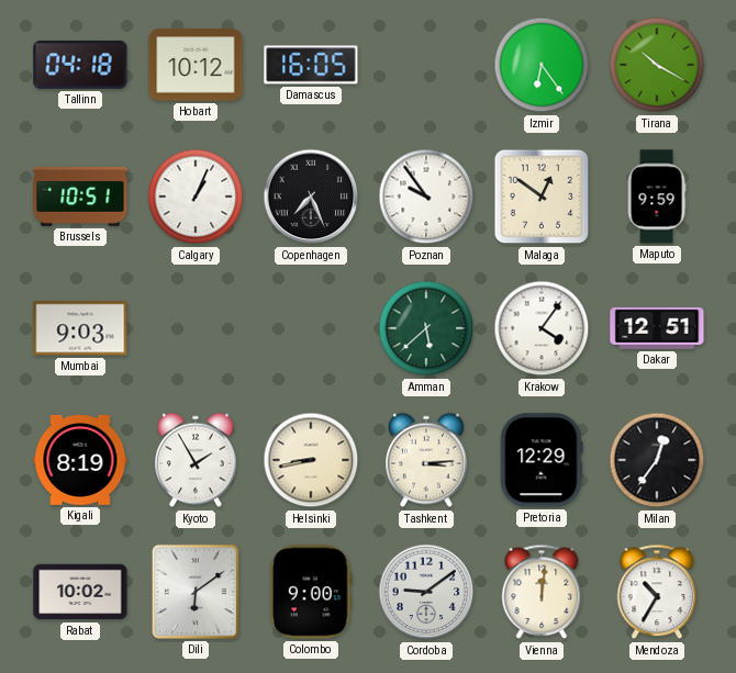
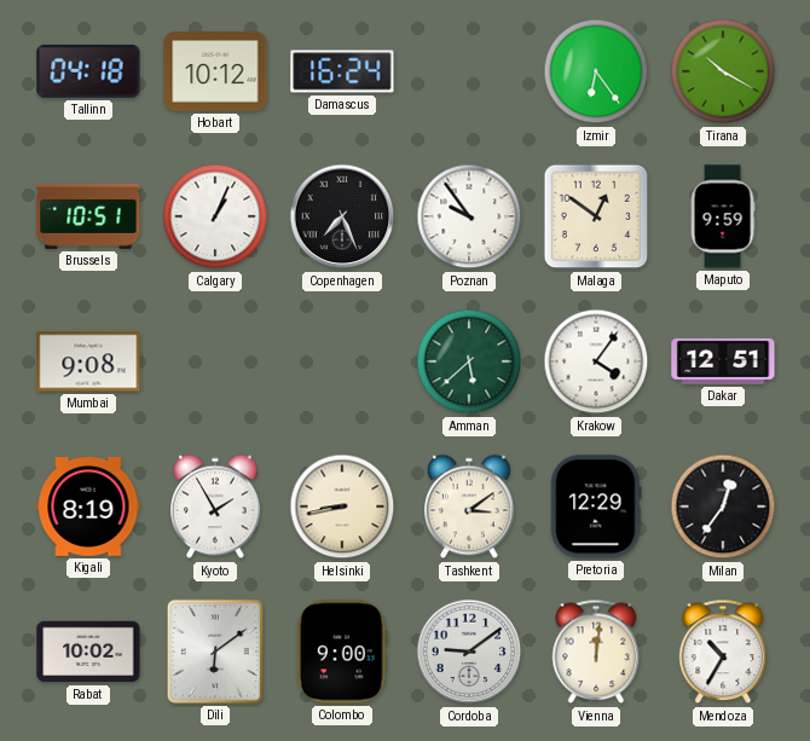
Damascus: 16:05 -> 16:24 (342, 71)
Mumbai: 9:03 -> 9:08 (88, 361)
Tashkent: 3:14 -> 3:09 (469, 506)
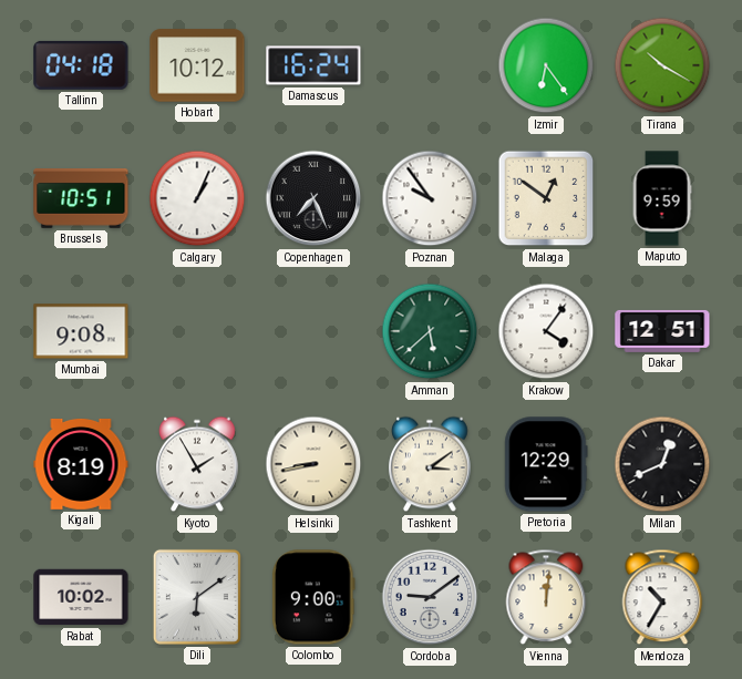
Milan: 12:36 -> 12:41 (662, 464)
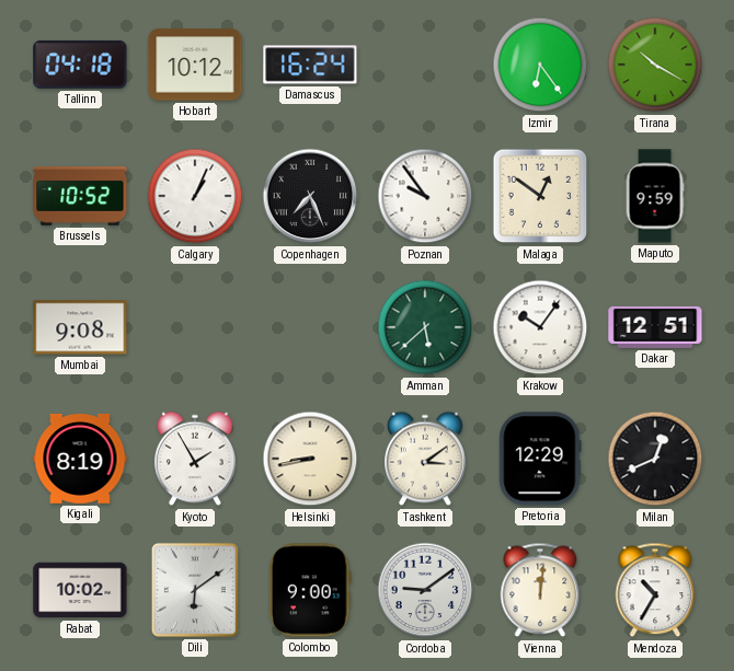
Brussels: 10:51 -> 10:52 (80, 197)
Krakow: 4:06 -> 10:06 (540, 327)
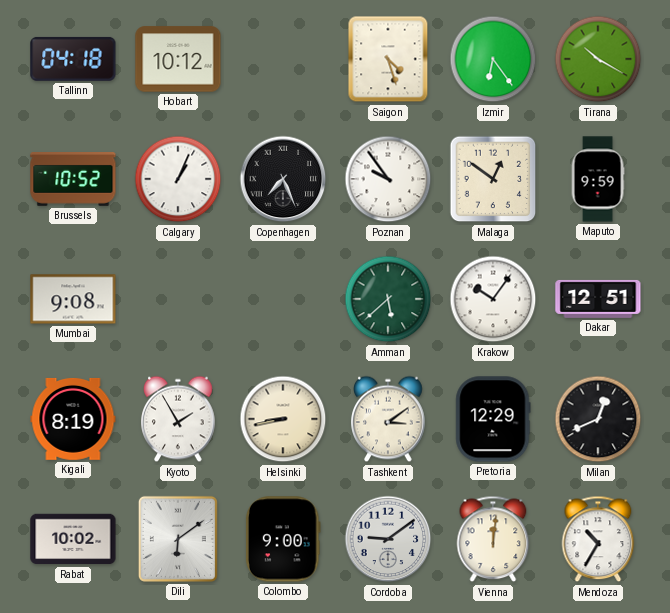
Damascus: 16:24 -> none (310, 65)
Saigon: none -> 4:27 (388, 59)
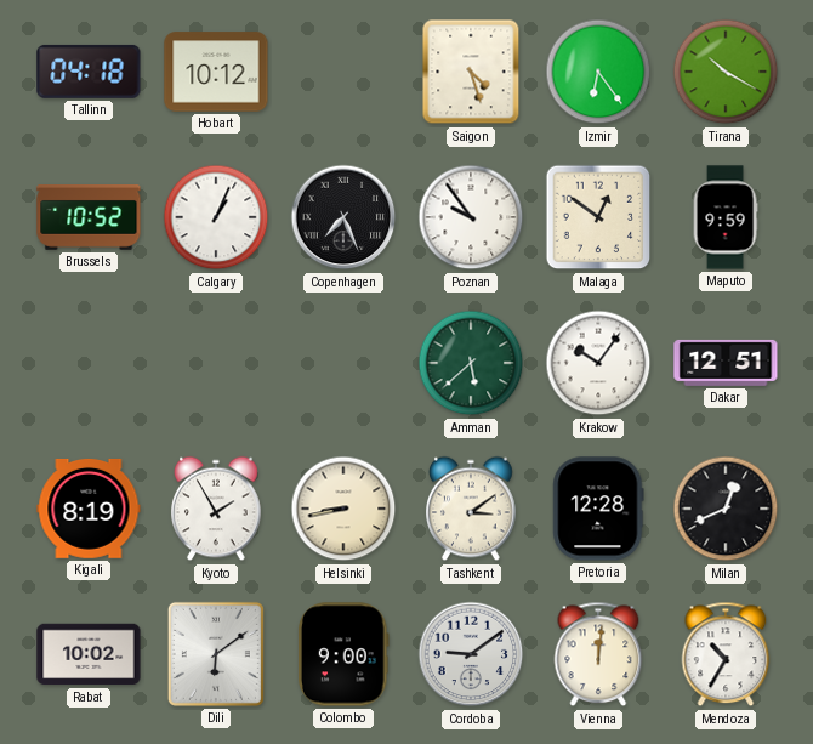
Mumbai: 9:08 -> none (73, 299)
Pretoria: 12:29 -> 12:28 (598, 509)
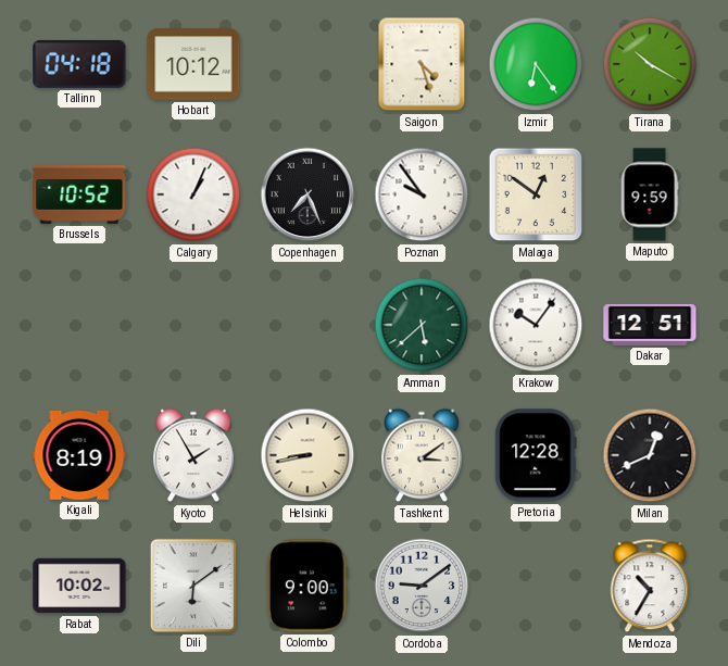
Vienna: 12:01 -> none (598, 654)
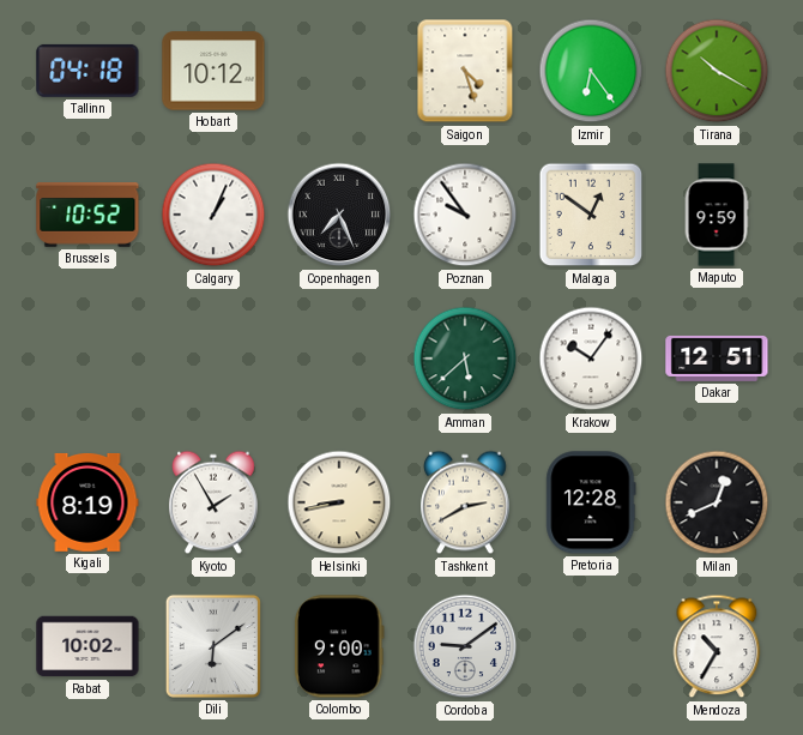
Tashkent: 3:09 -> 2:40 (465, 502)
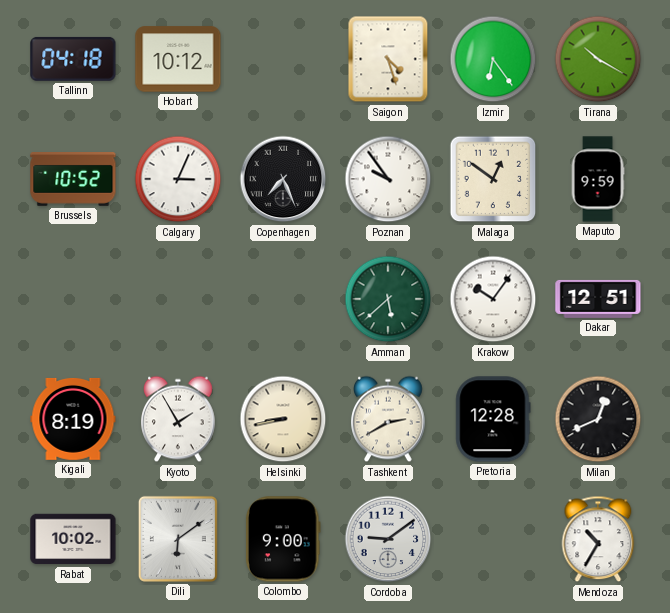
Calgary: 1:04 -> 3:04 (178, 179)
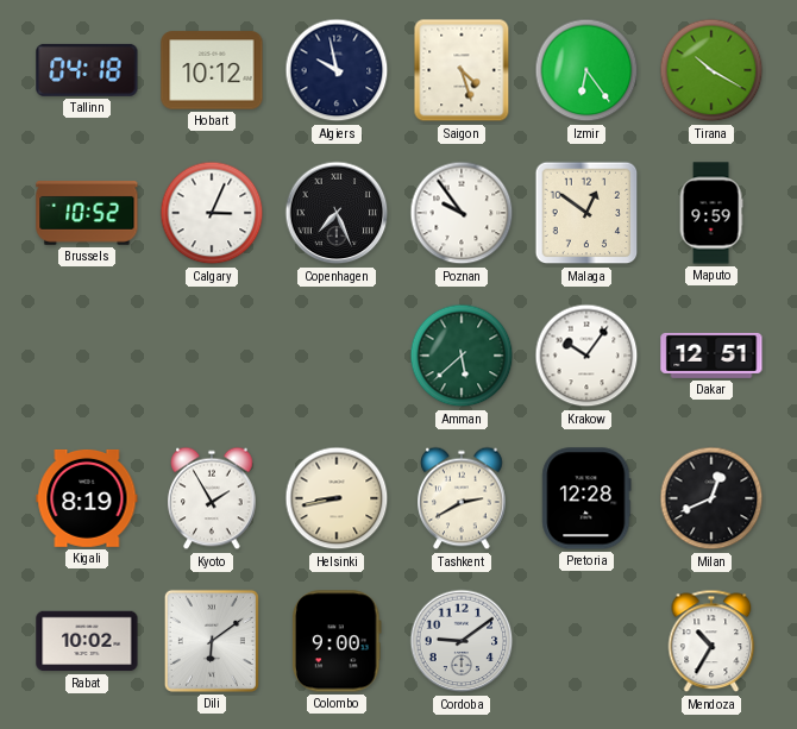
Algiers: none -> 9:58 (337, 70)
